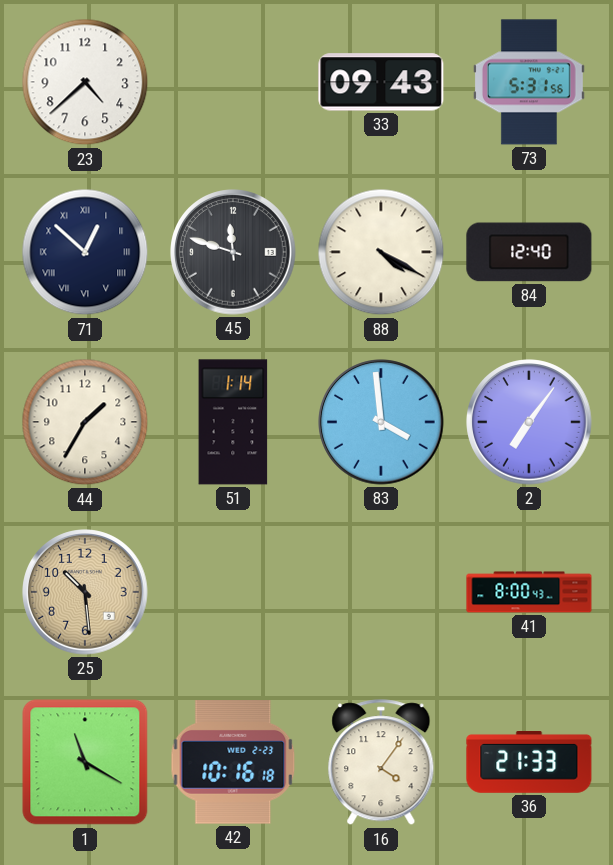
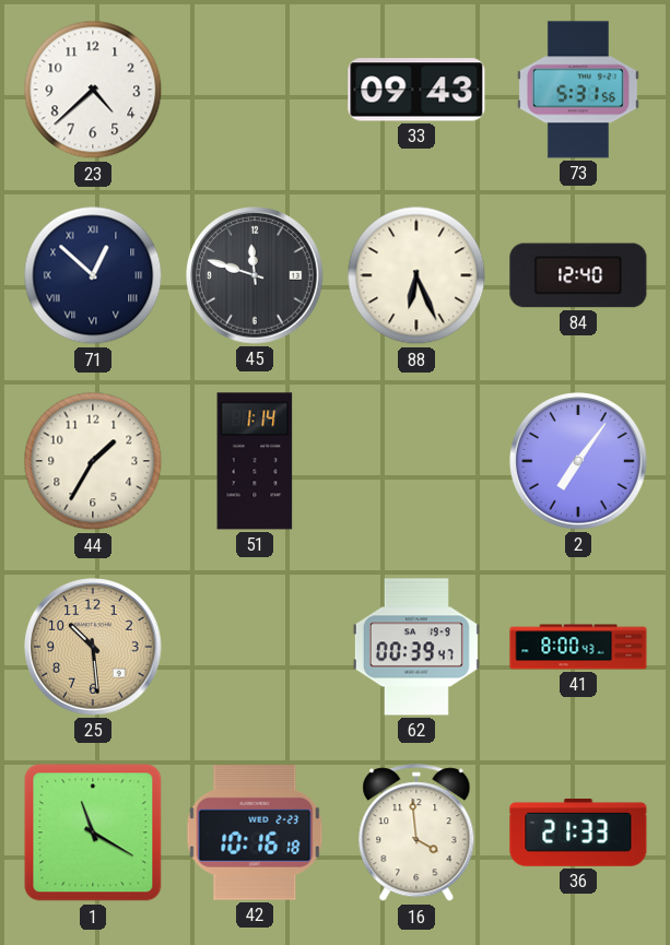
88: 4:20 -> 6:26 (416, 275)
83: 3:59 -> none (381, 422)
62: none -> 00:39 (416, 647)
16: 4:06 -> 3:59 (416, 834)
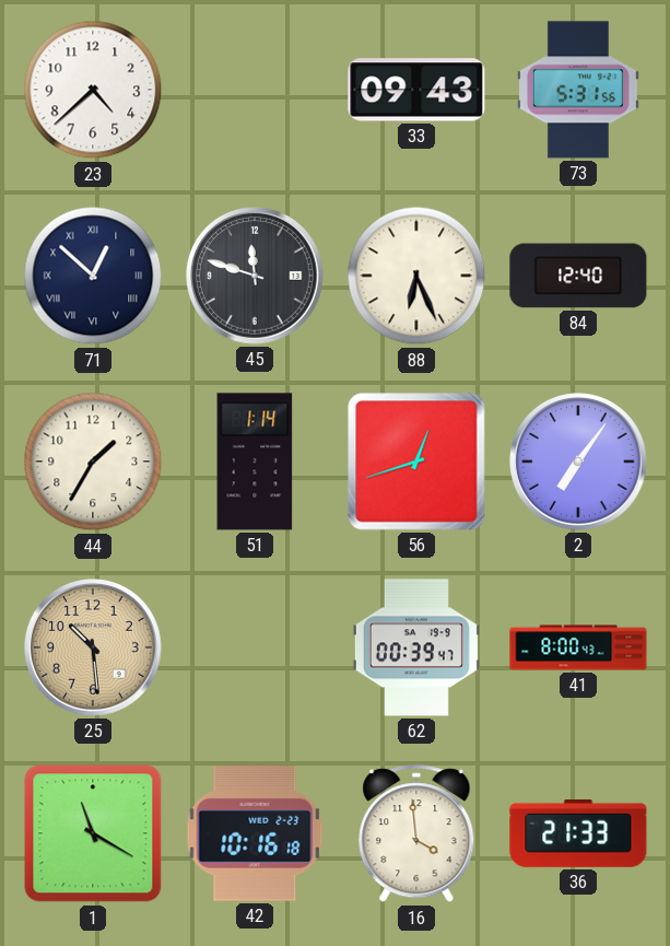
56: none -> 12:42 (416, 462)
